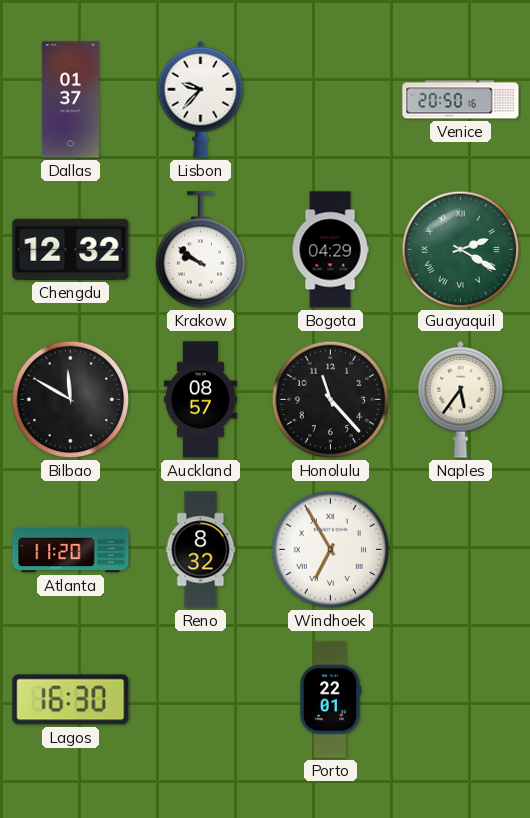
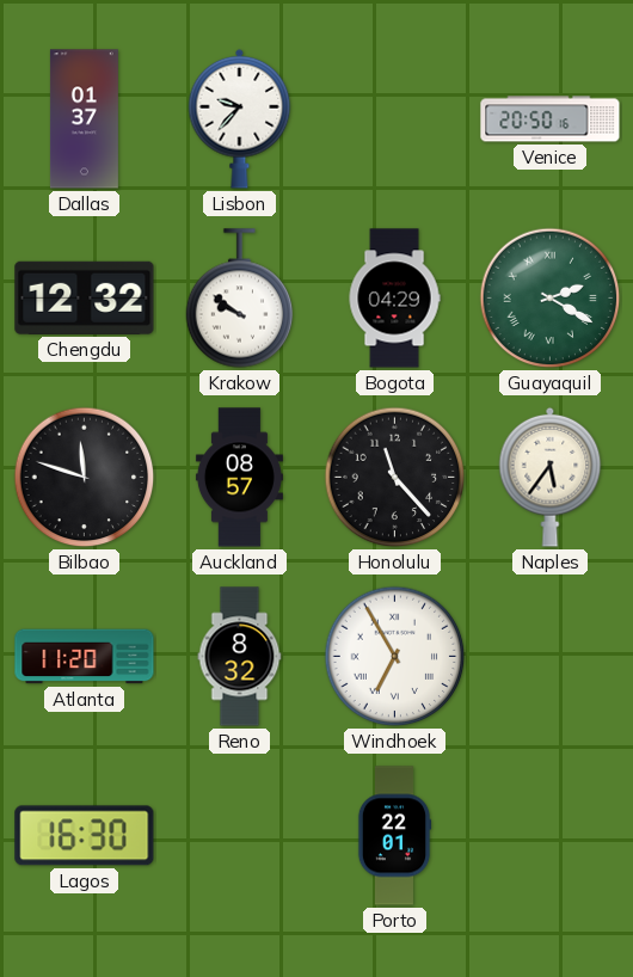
Bilbao: 11:50 -> 11:48 (85, 478)
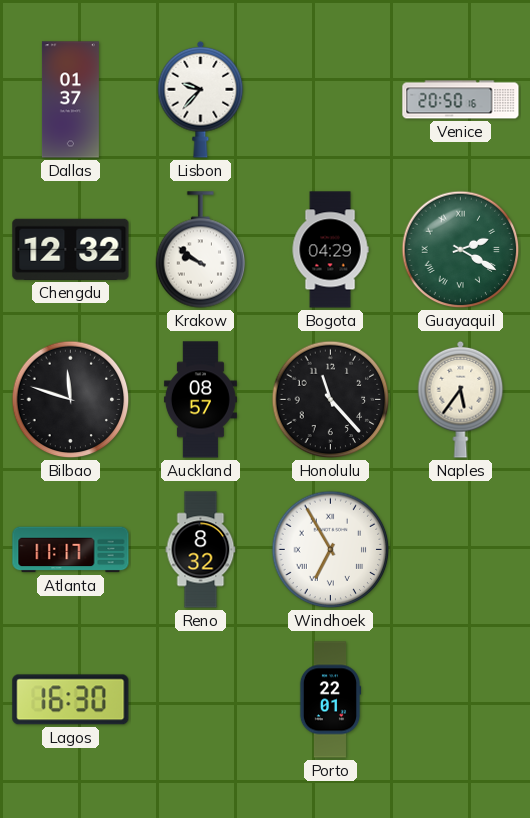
Atlanta: 11:20 -> 11:17 (71, 550)
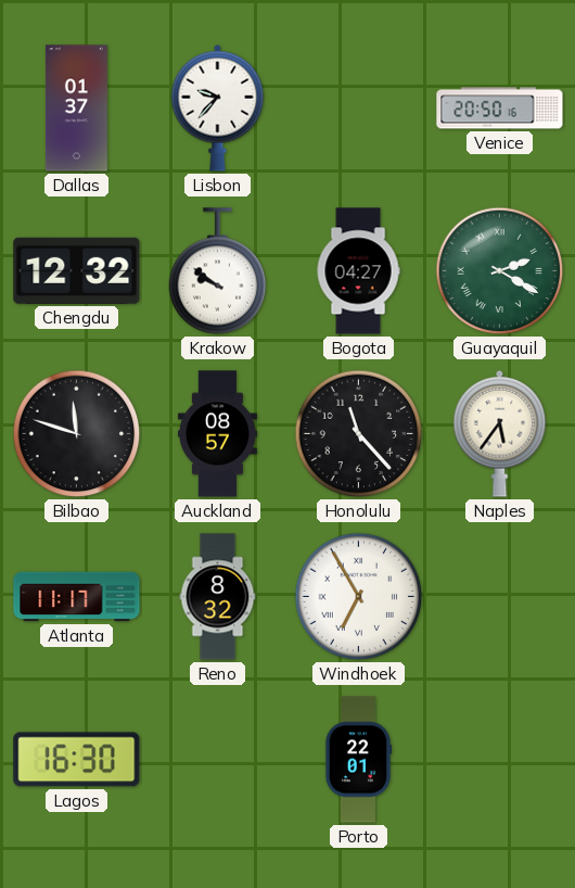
Bogota: 04:29 -> 04:27 (358, 271)
